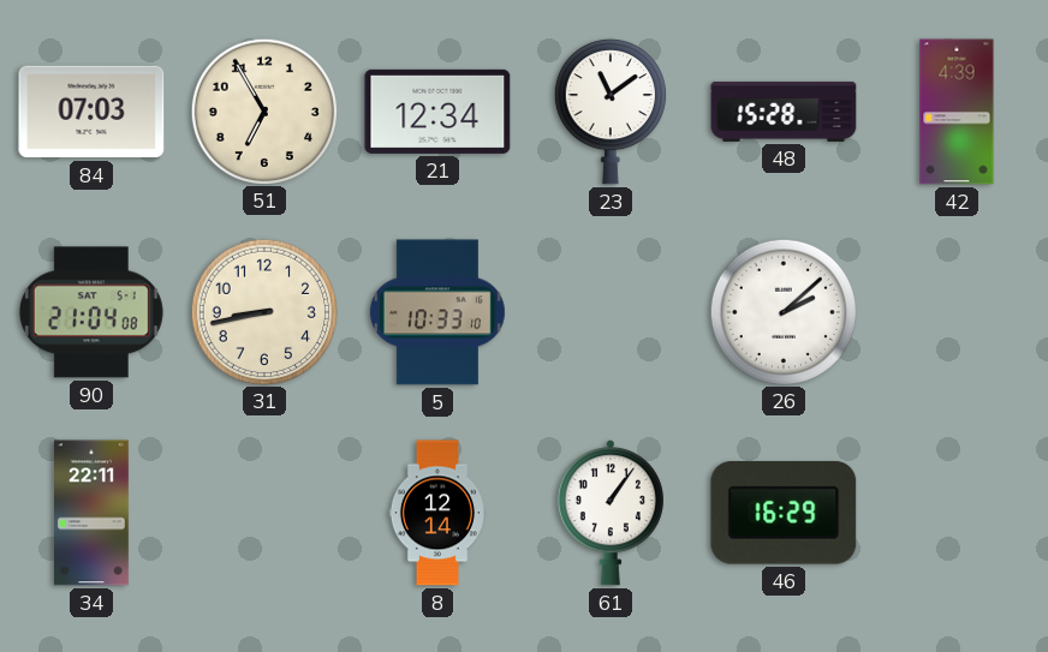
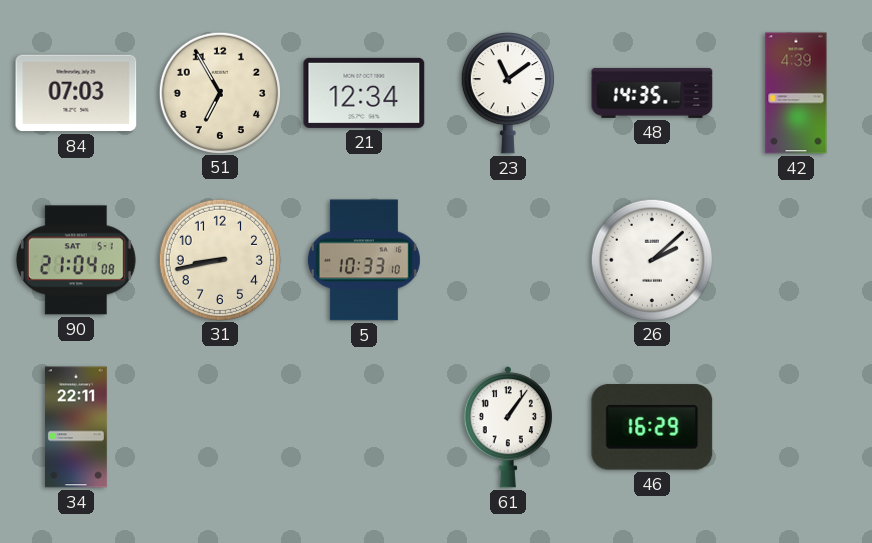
48: 15:28 -> 14:35 (652, 93)
8: 12:14 -> none (437, 513)
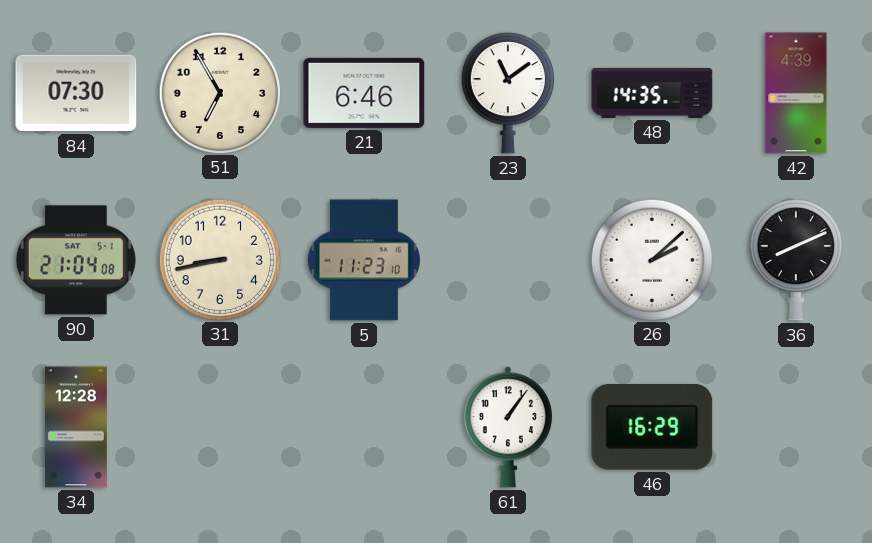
84: 07:03 -> 07:30 (76, 93)
21: 12:34 -> 6:46 (364, 93)
5: 10:33 -> 11:23 (364, 260)
36: none -> 8:11 (796, 261)
34: 22:11 -> 12:28 (77, 427)
